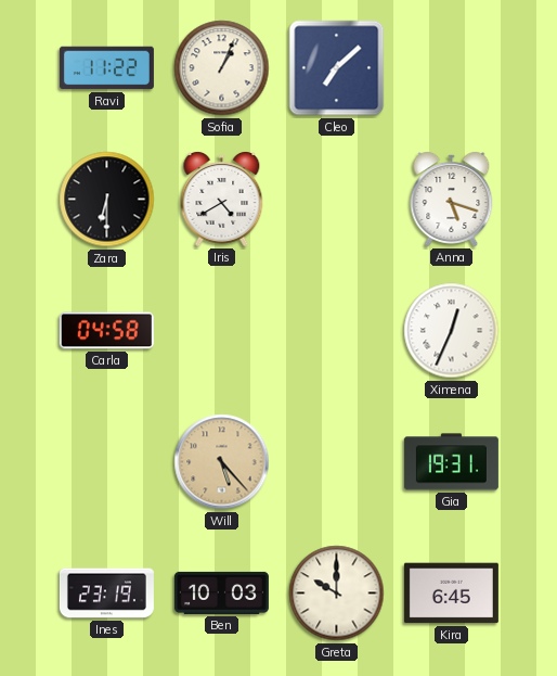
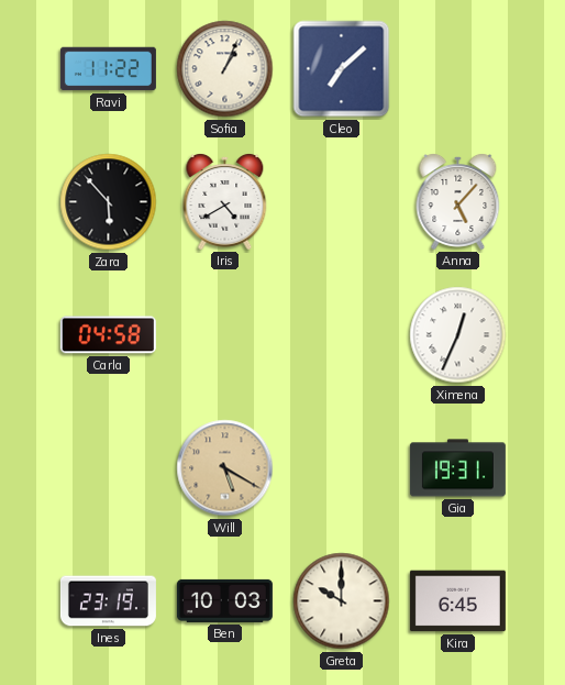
Zara: 6:30 -> 5:53 (109, 202)
Anna: 5:18 -> 5:07 (458, 201)
Will: 5:23 -> 5:20 (225, 468)
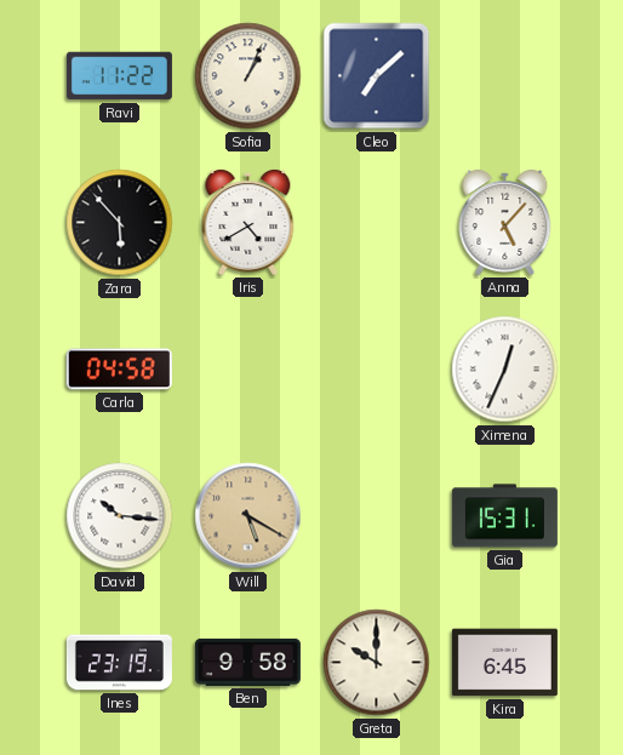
David: none -> 10:16 (120, 516)
Gia: 19:31 -> 15:31 (504, 516)
Ben: 10:03 -> 9:58 (247, 662)
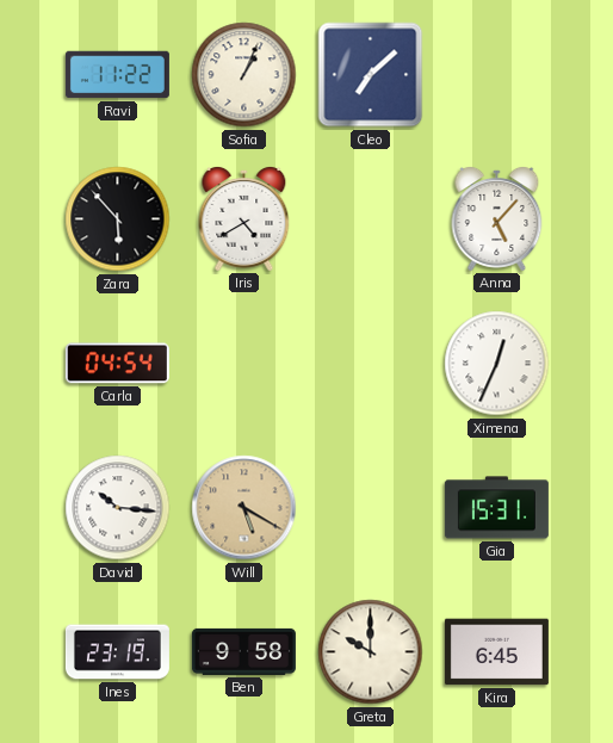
Carla: 04:58 -> 04:54 (117, 364)
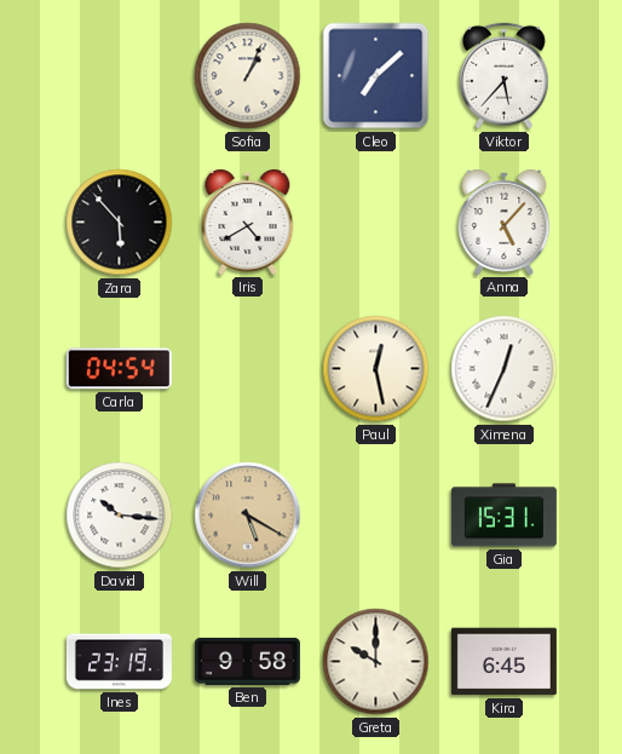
Ravi: 11:22 -> none (117, 75)
Viktor: none -> 5:37 (503, 76)
Paul: none -> 12:28 (376, 369)
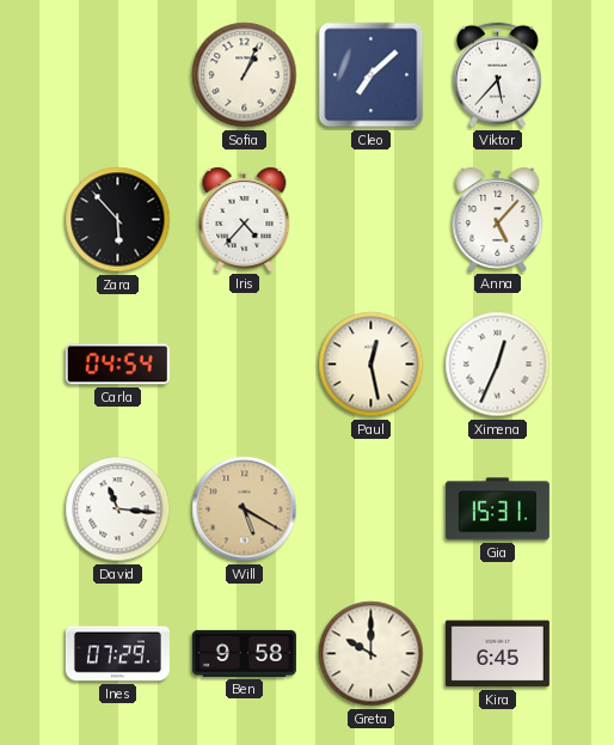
Iris: 4:40 -> 4:37 (245, 219)
David: 10:16 -> 11:16 (118, 509)
Ines: 23:19 -> 07:29 (117, 654)
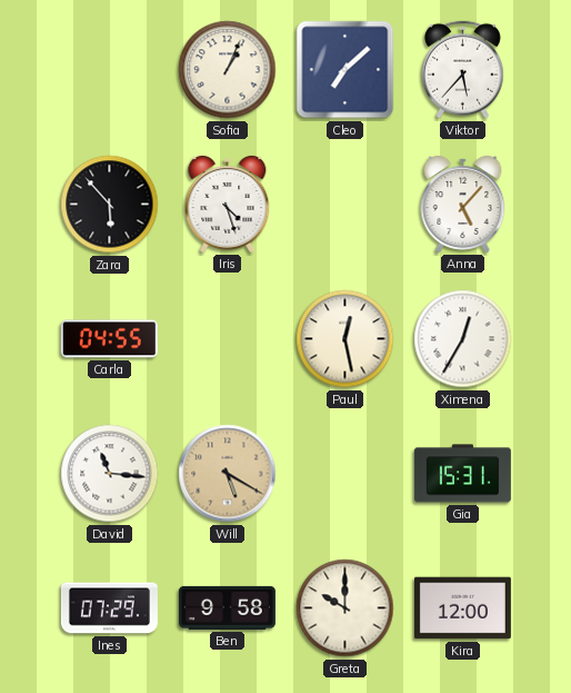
Iris: 4:37 -> 4:27 (228, 204)
Carla: 04:54 -> 04:55 (109, 339)
Ximena: 12:34 -> 12:35 (463, 339)
Kira: 6:45 -> 12:00 (462, 608)
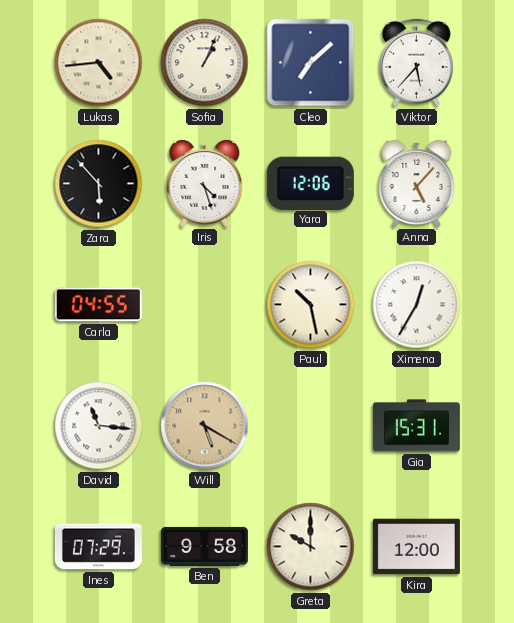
Lukas: none -> 4:44 (99, 63)
Yara: none -> 12:06 (310, 183)
Paul: 12:28 -> 10:28 (311, 305)
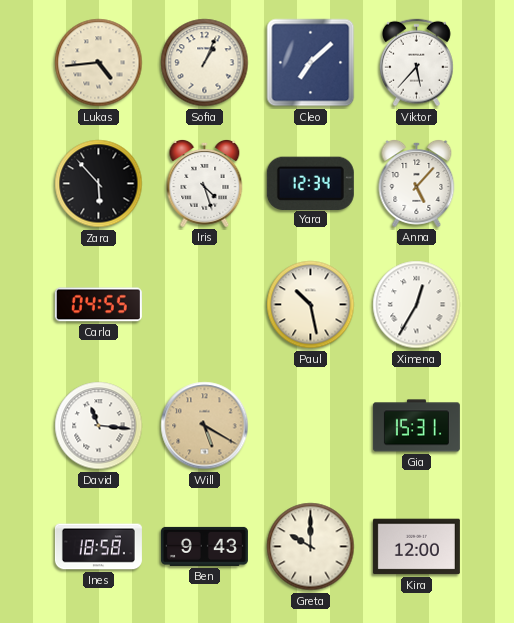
Yara: 12:06 -> 12:34 (310, 183)
Ines: 07:29 -> 18:58 (98, 547)
Ben: 9:58 -> 9:43 (204, 546)
